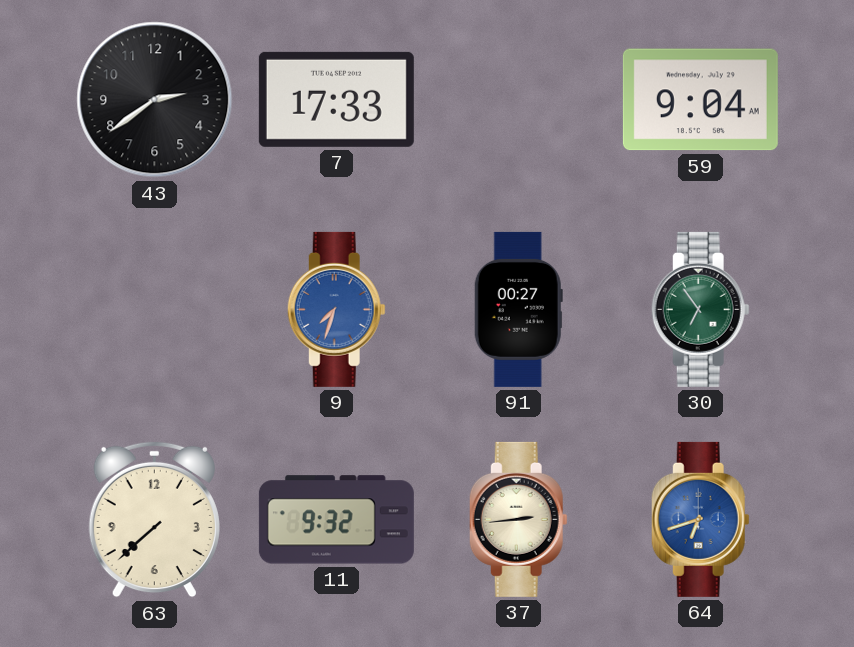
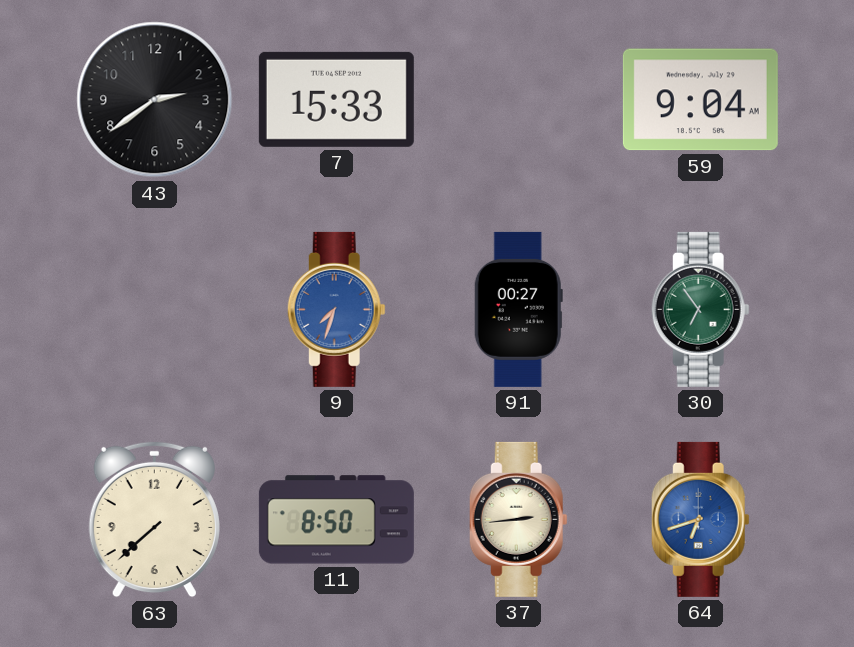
7: 17:33 -> 15:33 (336, 99)
11: 9:32 -> 8:50 (336, 520)
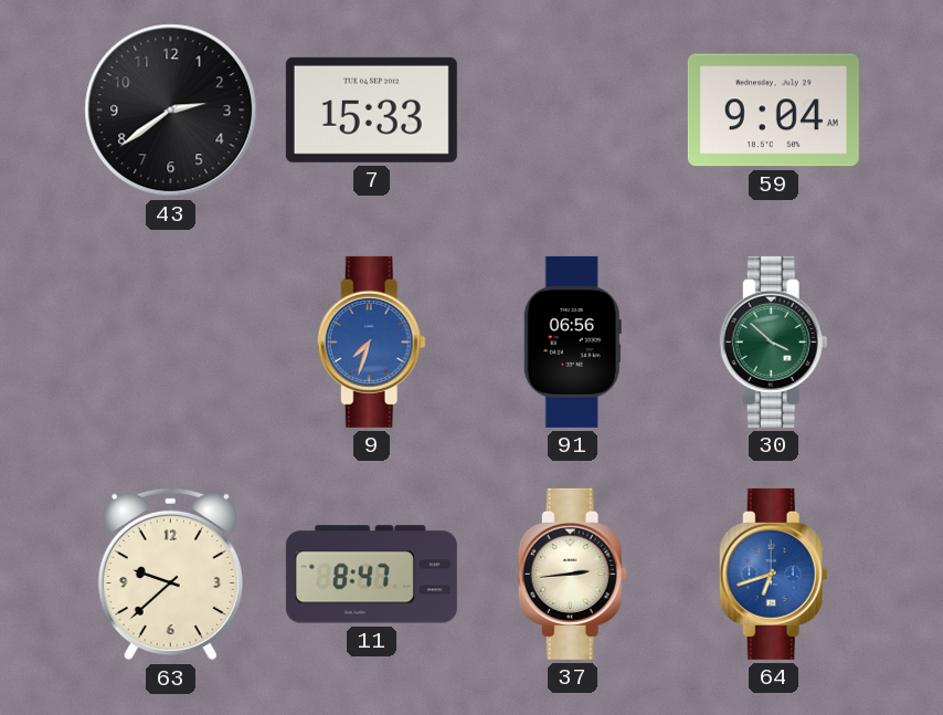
91: 00:27 -> 06:56 (572, 341)
30: 6:54 -> 3:52 (773, 341)
63: 7:38 -> 9:38 (170, 575)
11: 8:50 -> 8:47 (371, 575)
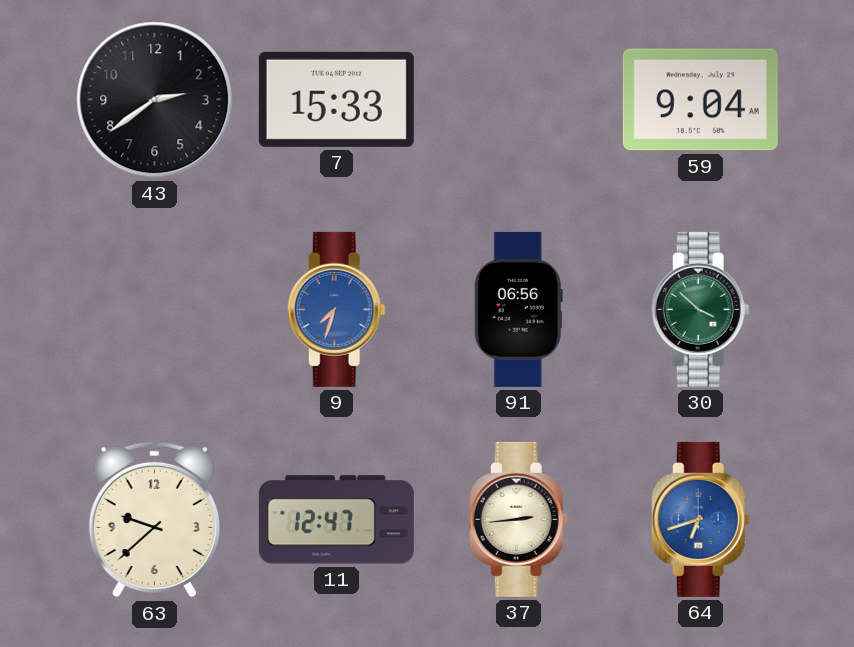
11: 8:47 -> 12:47 (336, 520)
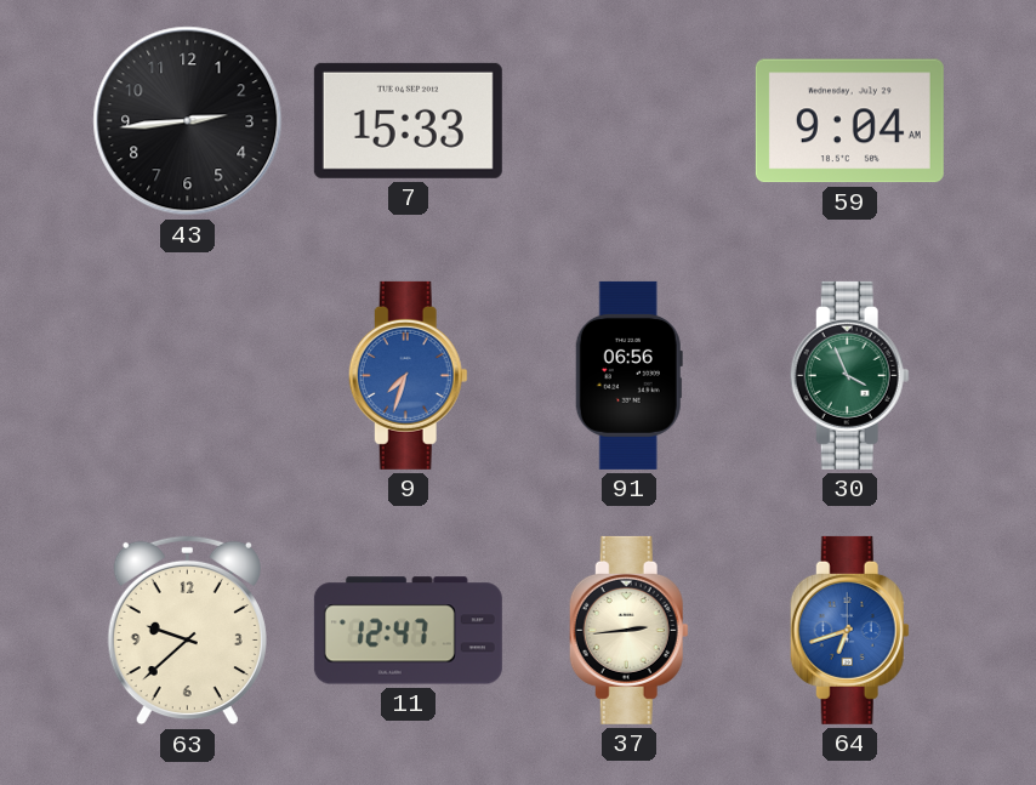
43: 2:39 -> 2:44 (188, 121)
30: 3:52 -> 3:56 (849, 375)
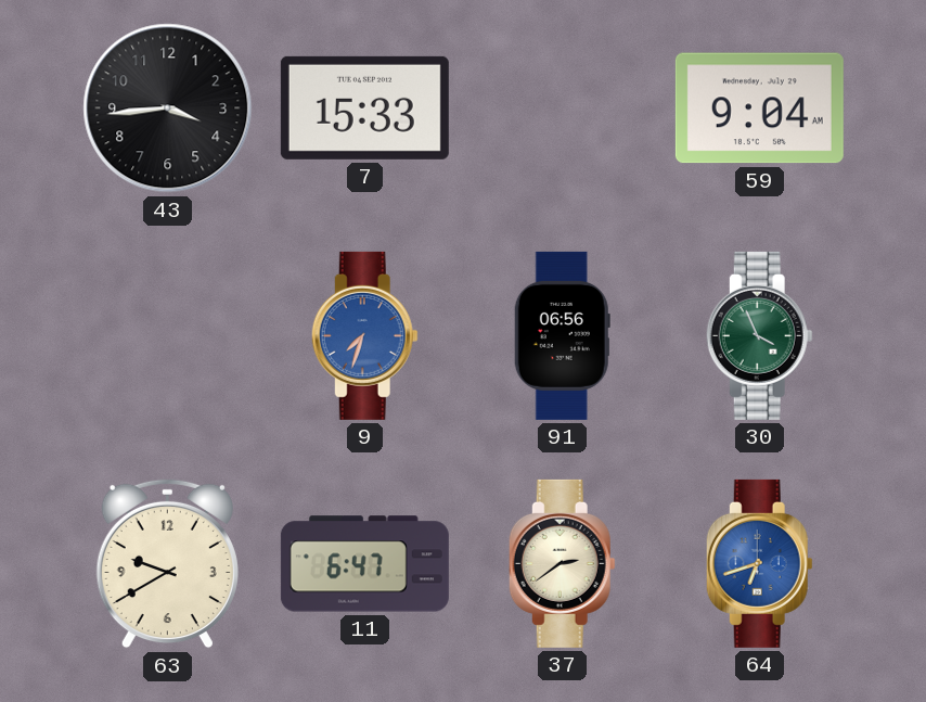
43: 2:44 -> 3:44 (168, 109)
63: 9:38 -> 9:40 (167, 564)
11: 12:47 -> 6:47 (364, 564)
37: 2:44 -> 2:39 (562, 563)
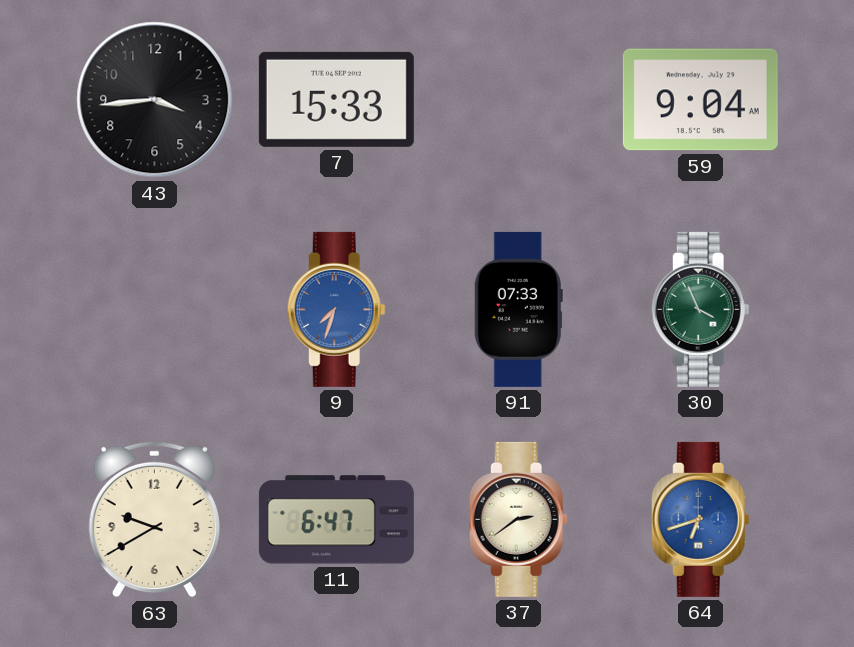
91: 06:56 -> 07:33 (518, 309)
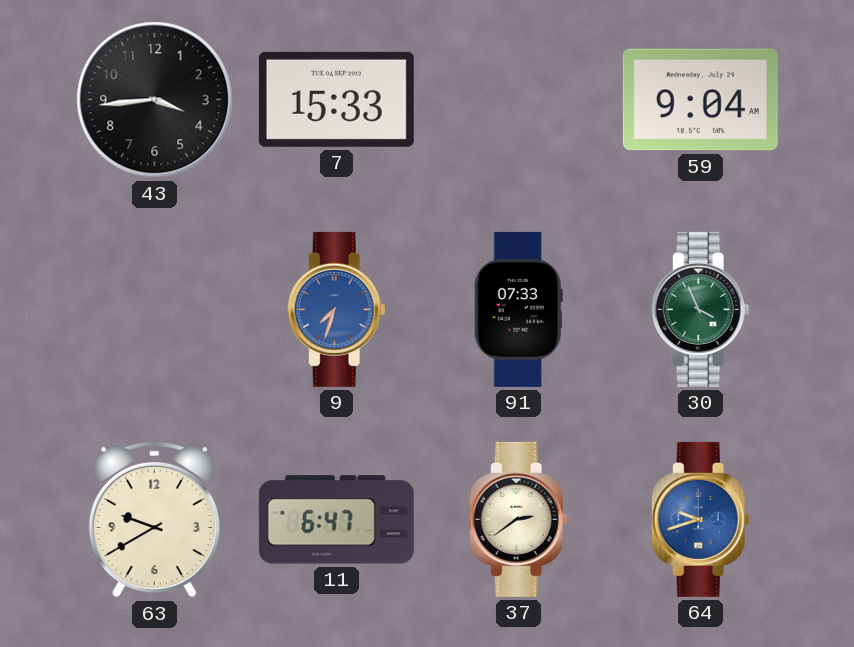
64: 6:42 -> 9:42 (700, 519)
